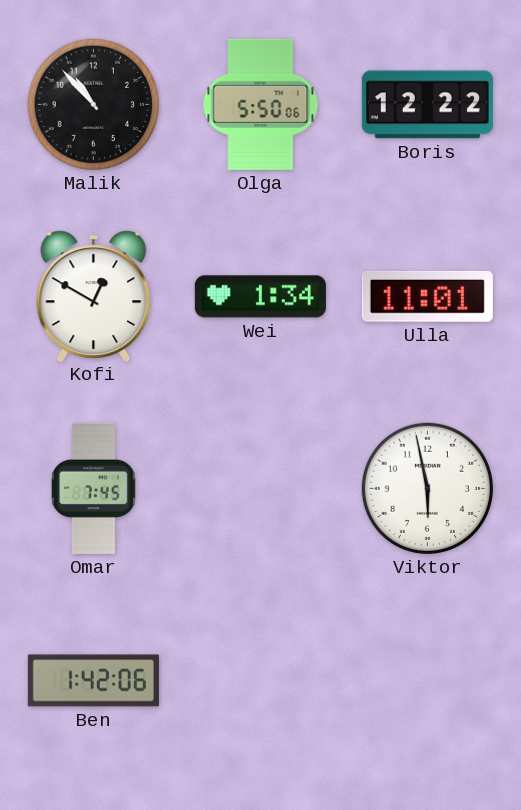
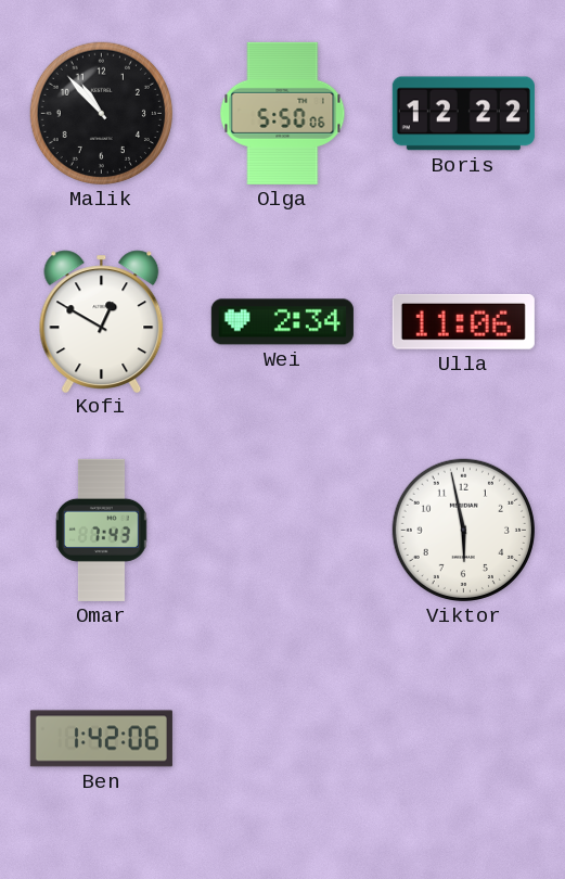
Wei: 1:34 -> 2:34 (282, 322)
Ulla: 11:01 -> 11:06 (463, 321)
Omar: 7:45 -> 7:43 (102, 530)
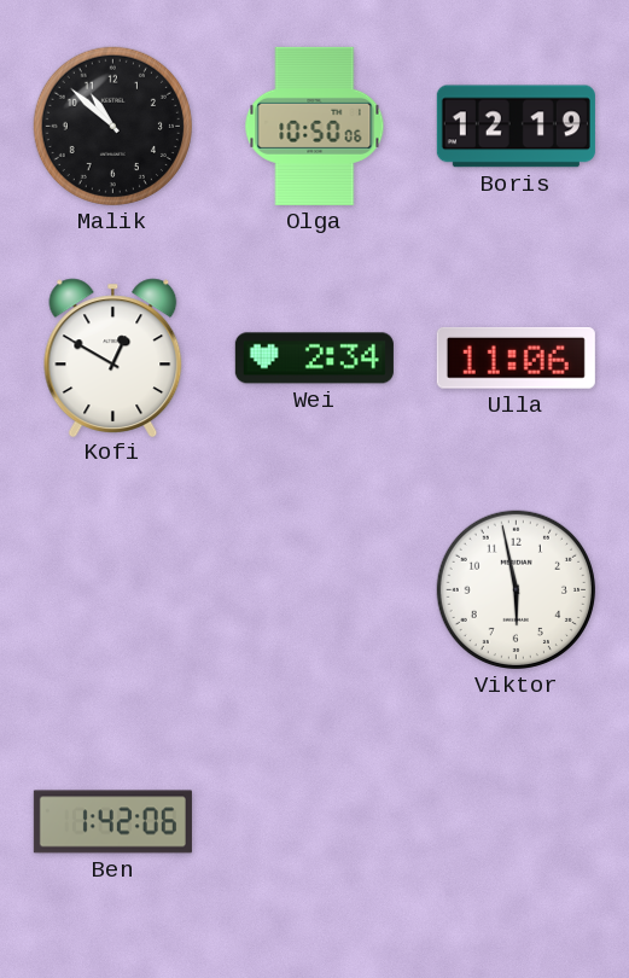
Malik: 10:53 -> 10:52 (112, 126)
Olga: 5:50 -> 10:50 (315, 126)
Boris: 12:22 -> 12:19 (516, 127)
Omar: 7:43 -> none (102, 530)
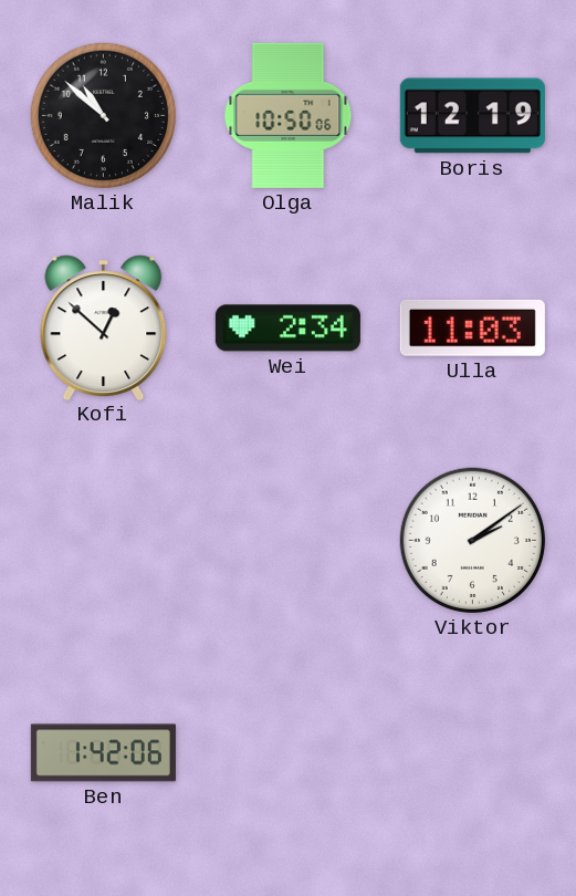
Kofi: 12:50 -> 12:52 (104, 327)
Ulla: 11:06 -> 11:03 (472, 327)
Viktor: 5:58 -> 2:09 (472, 540)
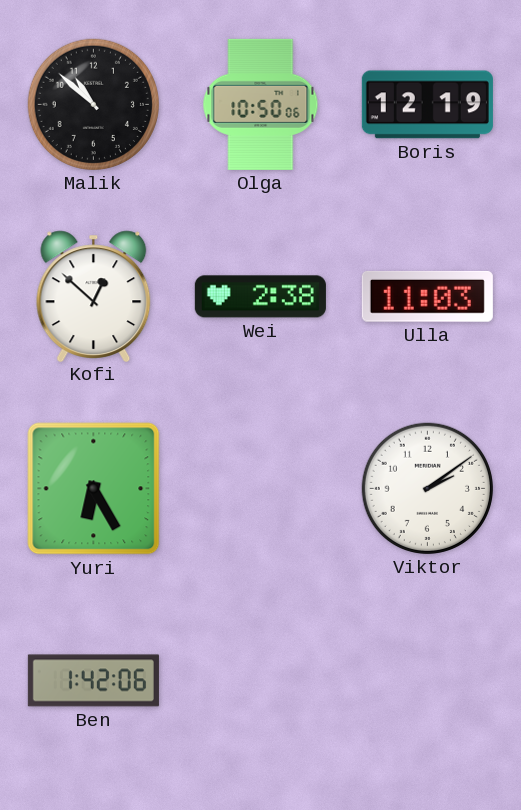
Wei: 2:34 -> 2:38 (260, 297)
Yuri: none -> 6:25 (94, 489)
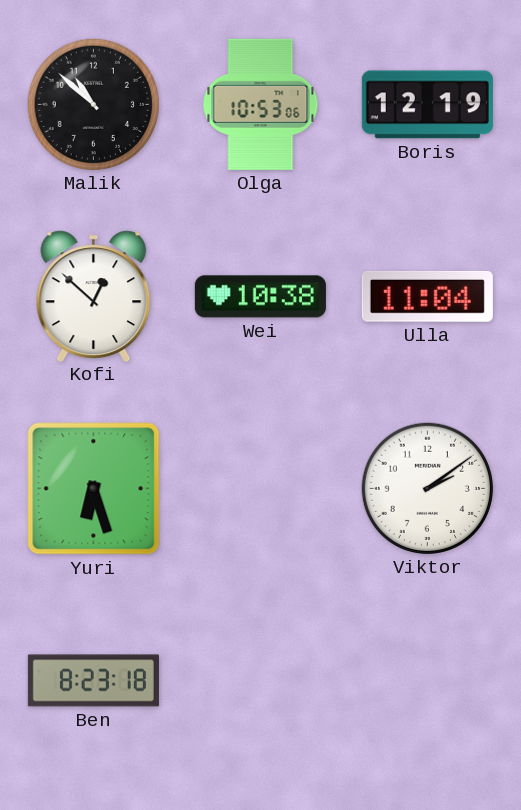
Olga: 10:50 -> 10:53 (261, 104)
Wei: 2:38 -> 10:38 (260, 297)
Ulla: 11:03 -> 11:04 (427, 296)
Yuri: 6:25 -> 6:27 (94, 489)
Ben: 1:42 -> 8:23 (93, 681)
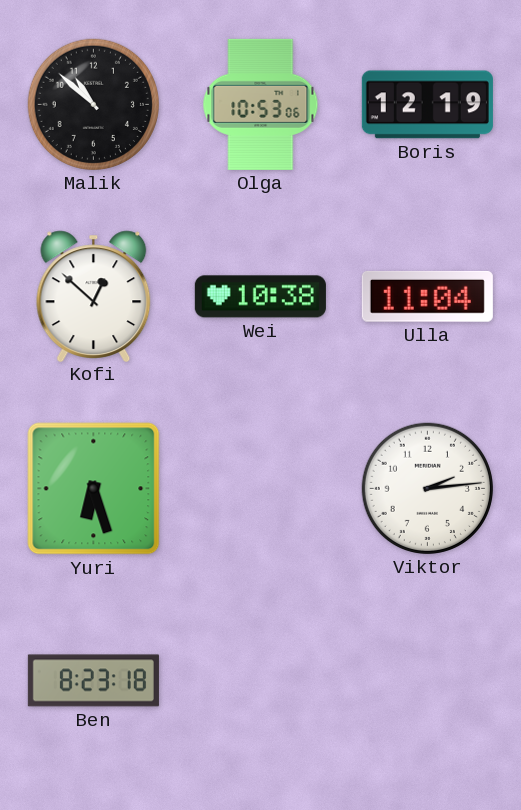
Viktor: 2:09 -> 2:14 (427, 488)
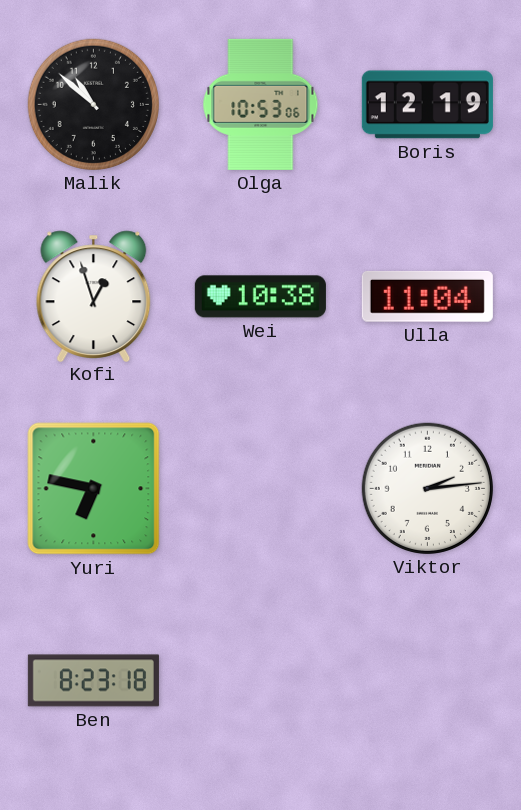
Kofi: 12:52 -> 12:57 (94, 296)
Yuri: 6:27 -> 6:47 (94, 489)
